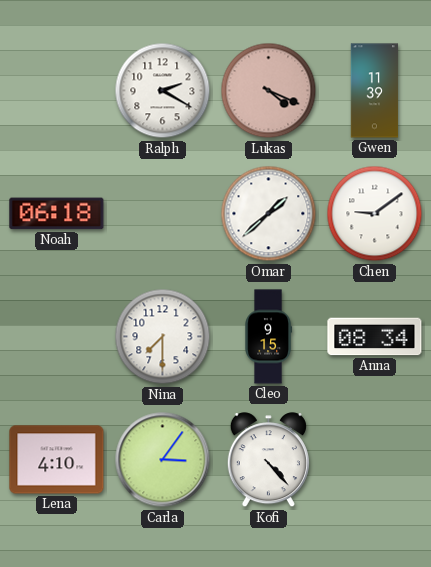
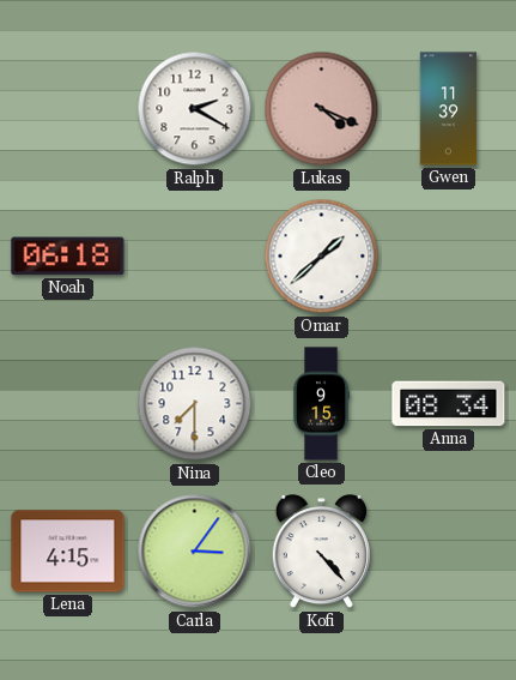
Chen: 9:09 -> none (375, 214)
Lena: 4:10 -> 4:15 (68, 552)
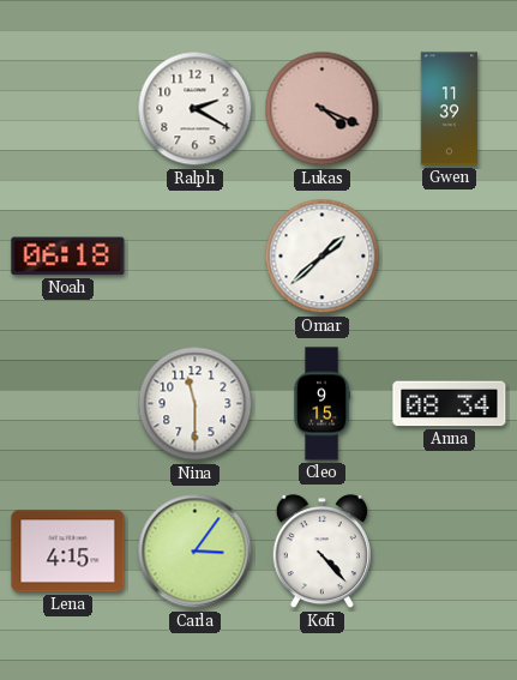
Nina: 7:30 -> 11:30 (196, 404)
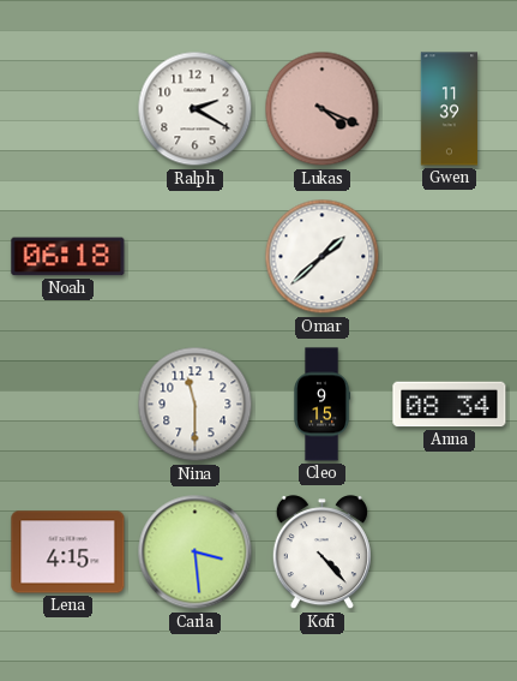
Carla: 3:06 -> 3:29 (196, 552)
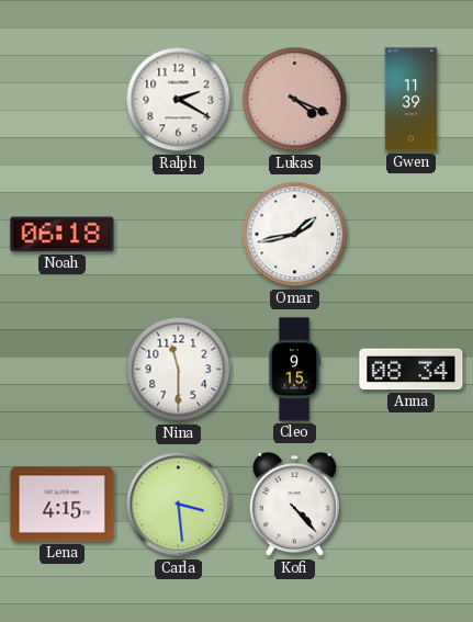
Omar: 1:38 -> 1:43 (295, 235)
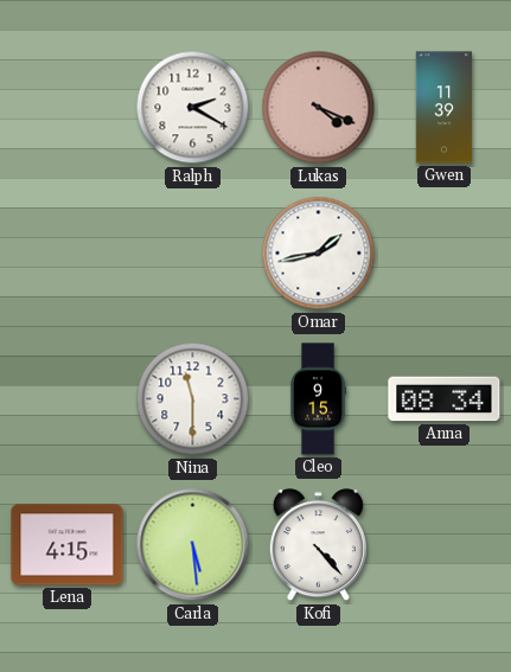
Noah: 06:18 -> none (63, 235)
Carla: 3:29 -> 5:29 (193, 545)
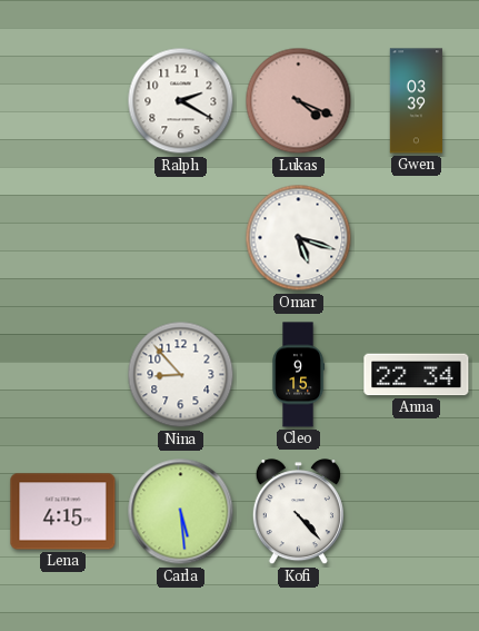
Gwen: 11:39 -> 03:39 (417, 101)
Omar: 1:43 -> 5:18 (299, 238)
Nina: 11:30 -> 8:53 (181, 375)
Anna: 08:34 -> 22:34 (417, 375)
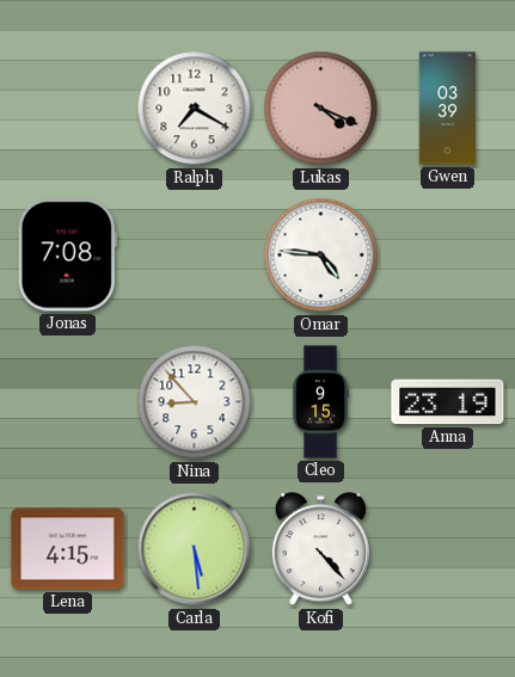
Ralph: 2:20 -> 7:20 (195, 109)
Jonas: none -> 7:08 (67, 256)
Omar: 5:18 -> 4:46 (321, 256)
Anna: 22:34 -> 23:19 (448, 402)
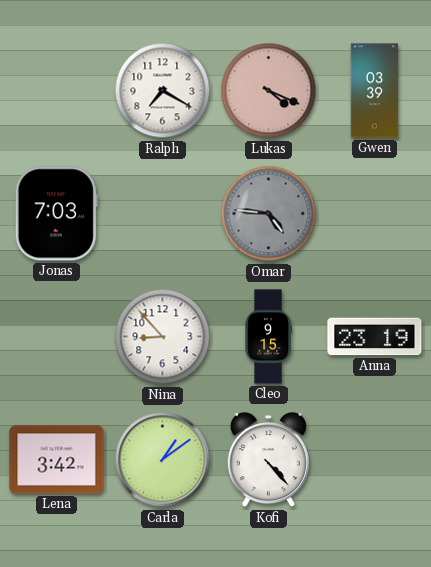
Jonas: 7:08 -> 7:03 (56, 214)
Omar dial: white -> grey (269, 214)
Lena: 4:15 -> 3:42 (57, 460)
Carla: 5:29 -> 1:09 (163, 460)
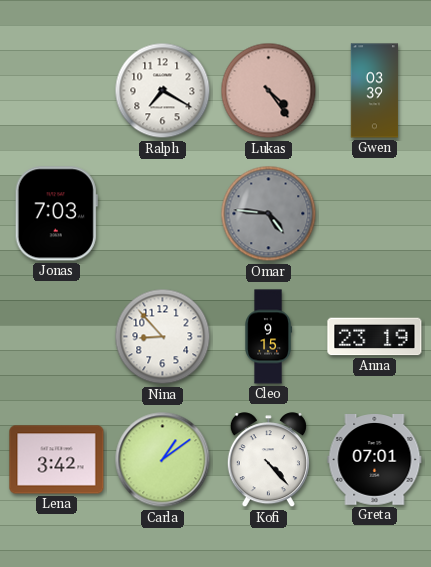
Lukas: 4:19 -> 4:24 (269, 91)
Greta: none -> 07:01 (375, 460)
